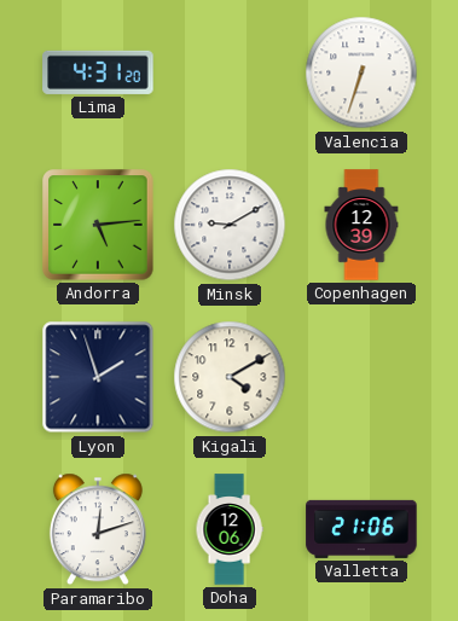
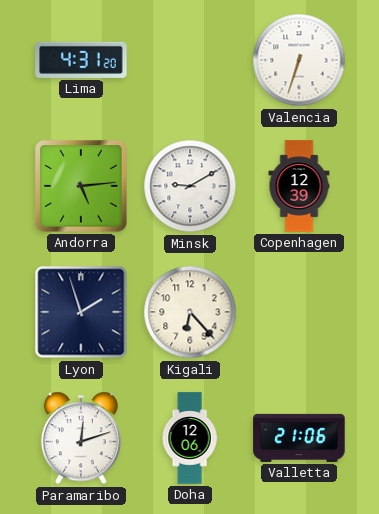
Kigali: 4:10 -> 6:23 (190, 312)
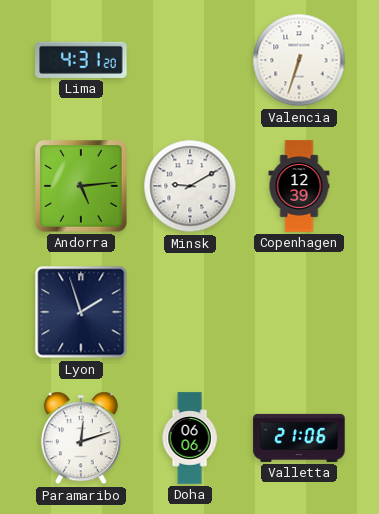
Kigali: 6:23 -> none (190, 312)
Doha: 12:06 -> 06:06 (190, 438)
